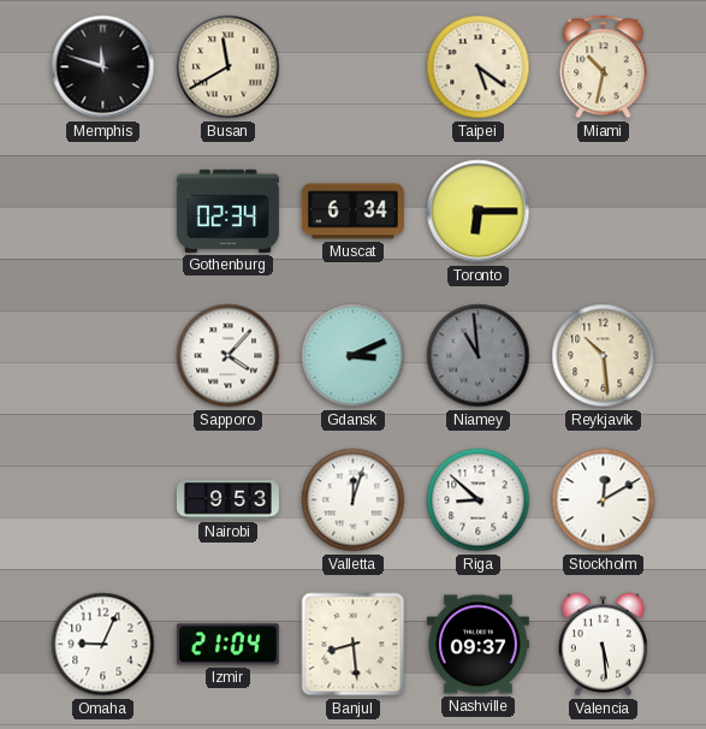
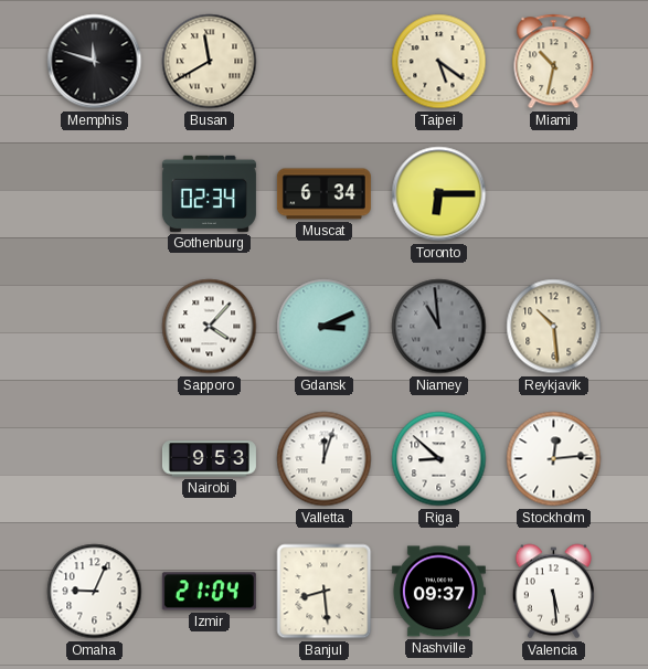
Stockholm: 12:10 -> 12:14 (554, 459)
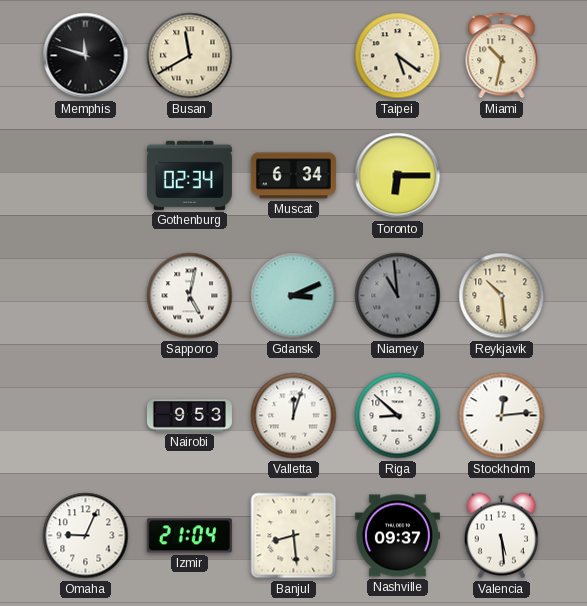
Sapporo: 4:07 -> 5:02 (190, 296)
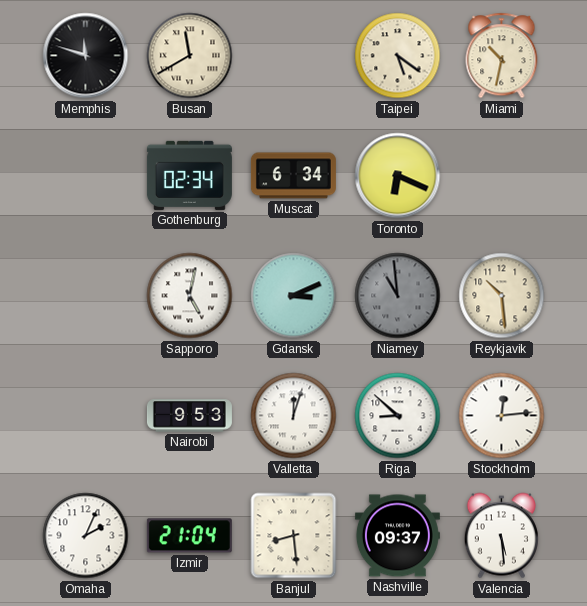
Toronto: 6:15 -> 6:19 (398, 176)
Omaha: 9:04 -> 2:04 (86, 536)
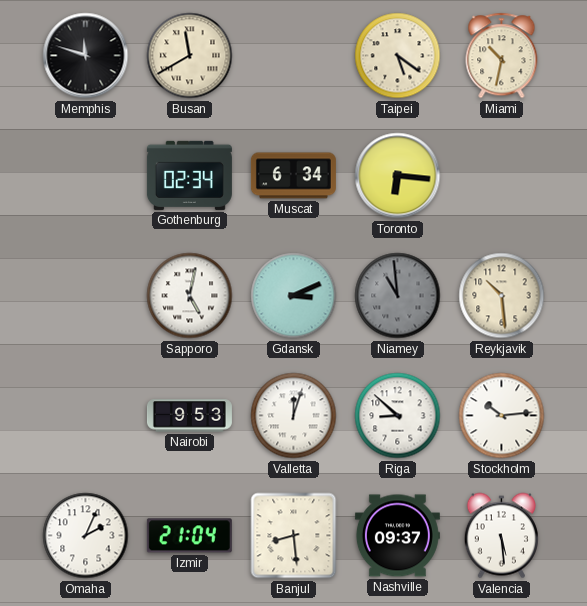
Toronto: 6:19 -> 6:16 (398, 176)
Stockholm: 12:14 -> 10:14 (502, 416)
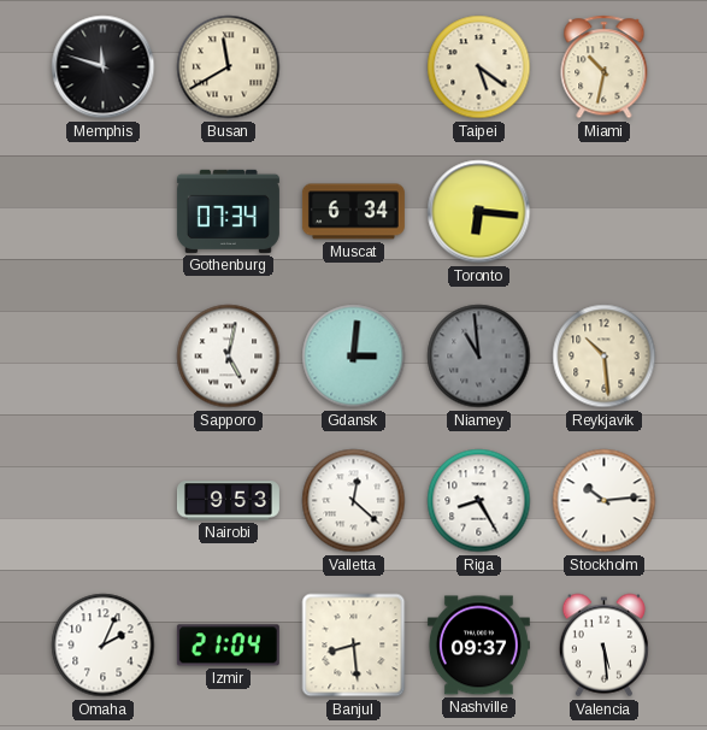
Gothenburg: 02:34 -> 07:34 (228, 211)
Gdansk: 3:11 -> 3:01 (354, 357)
Valletta: 12:03 -> 12:22 (354, 501)
Riga: 8:52 -> 8:25 (479, 501)
